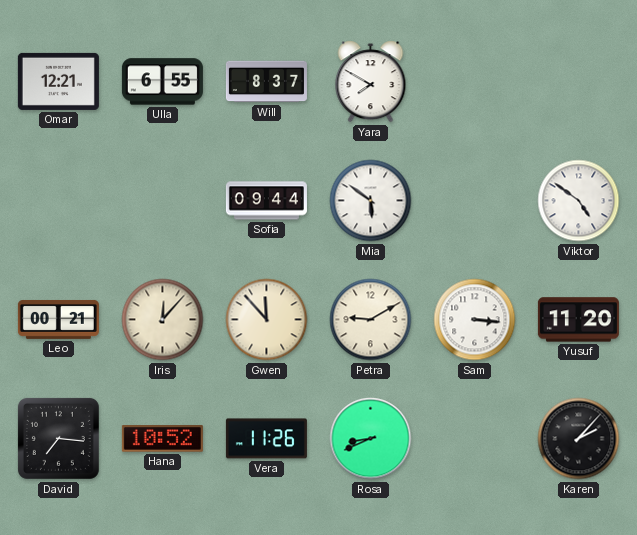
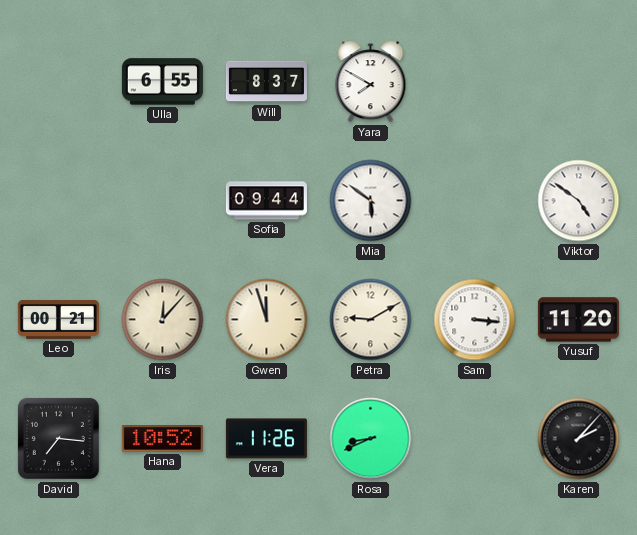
Omar: 12:21 -> none (58, 81)
Gwen: 11:53 -> 11:57 (267, 320)
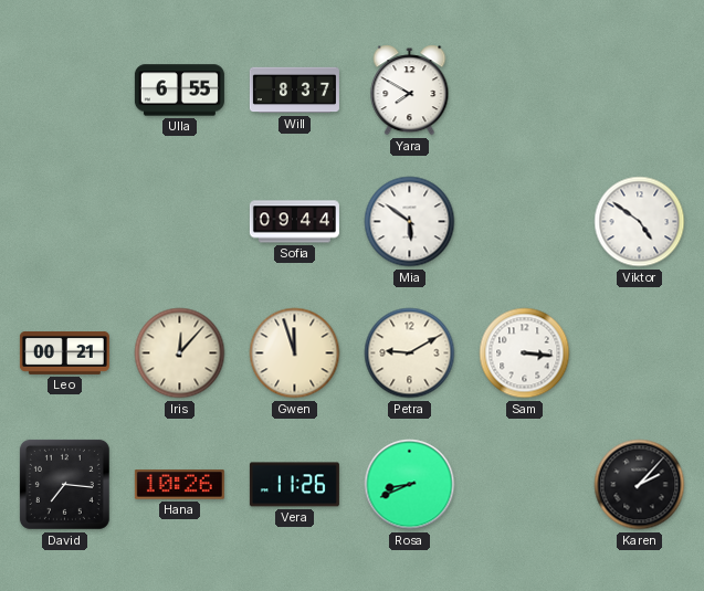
Yusuf: 11:20 -> none (578, 320)
Hana: 10:52 -> 10:26 (179, 485)
